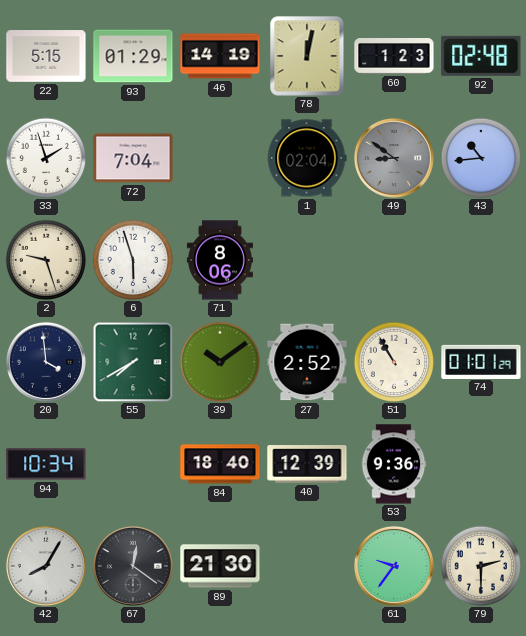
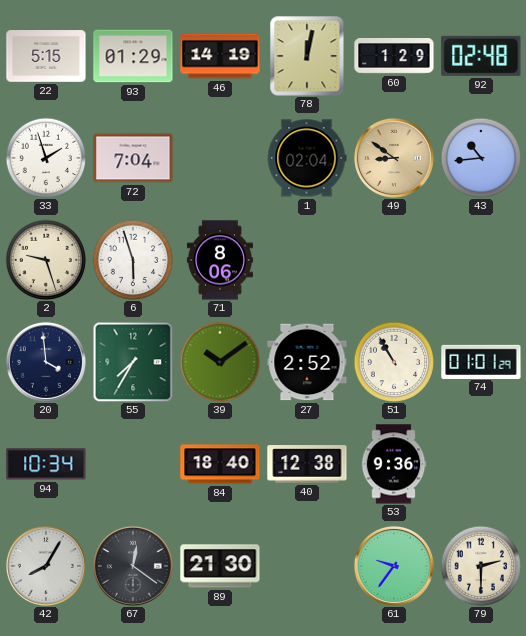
60: 1:23 -> 1:29 (394, 57)
49 dial: grey -> champagne (394, 158)
55: 7:40 -> 7:35 (133, 362)
40: 12:39 -> 12:38 (307, 464)
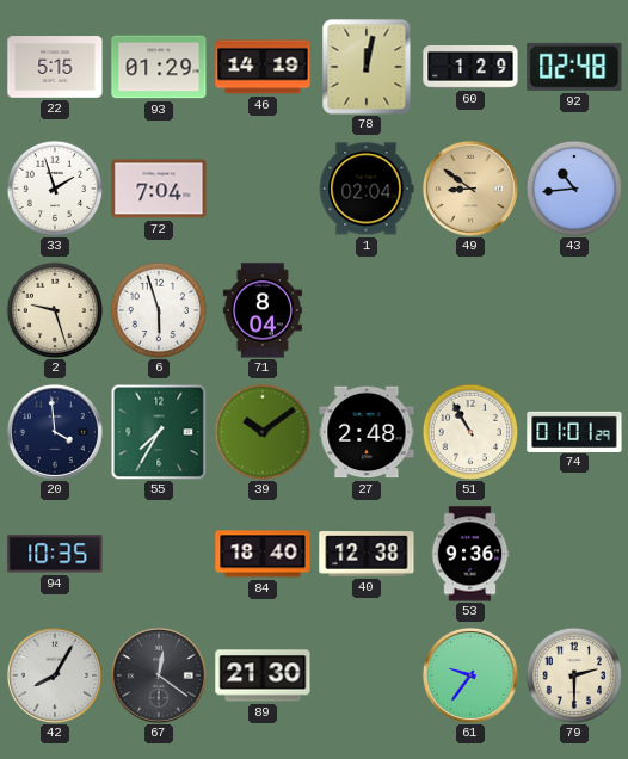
71: 8:06 -> 8:04 (263, 310)
27: 2:52 -> 2:48 (367, 432)
94: 10:34 -> 10:35 (55, 554)
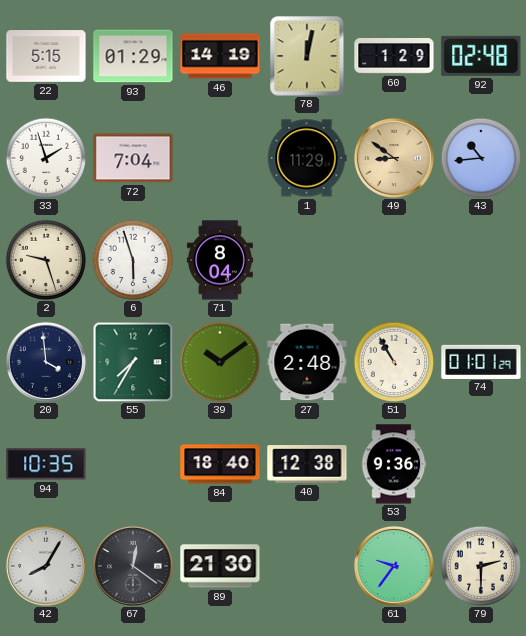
1: 02:04 -> 11:29 (307, 158)
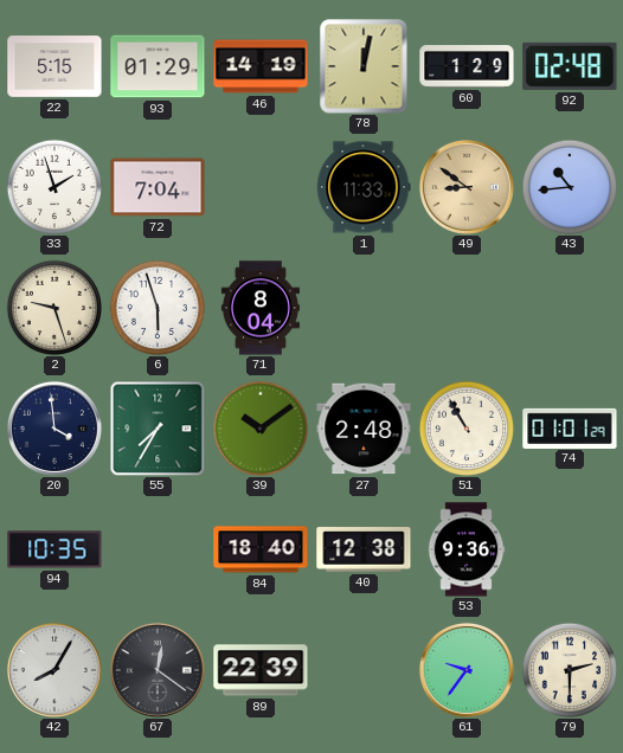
1: 11:29 -> 11:33 (364, 187)
89: 21:30 -> 22:39 (261, 670)
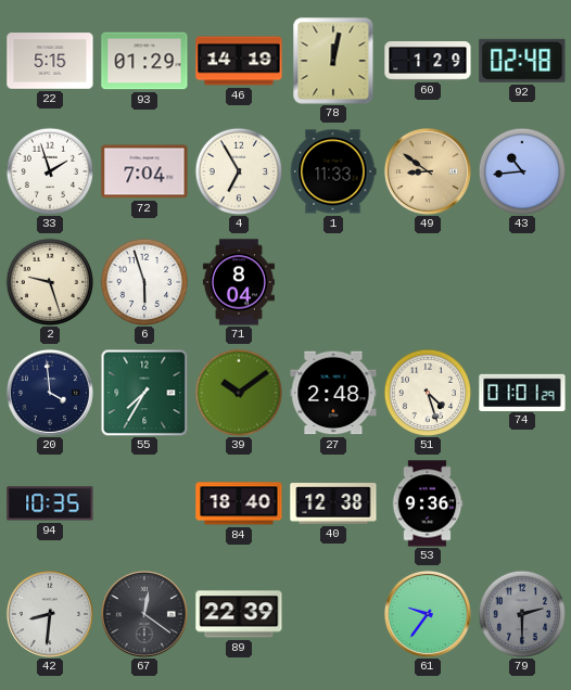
4: none -> 6:55 (238, 170)
51: 10:55 -> 4:27 (427, 392)
42: 8:05 -> 8:31 (50, 614)
79 dial: cream -> grey (521, 613)
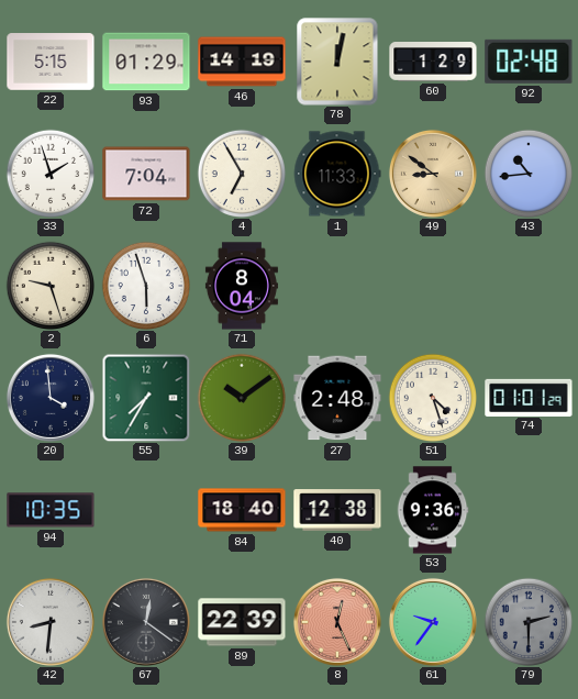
8: none -> 12:26 (337, 622)
